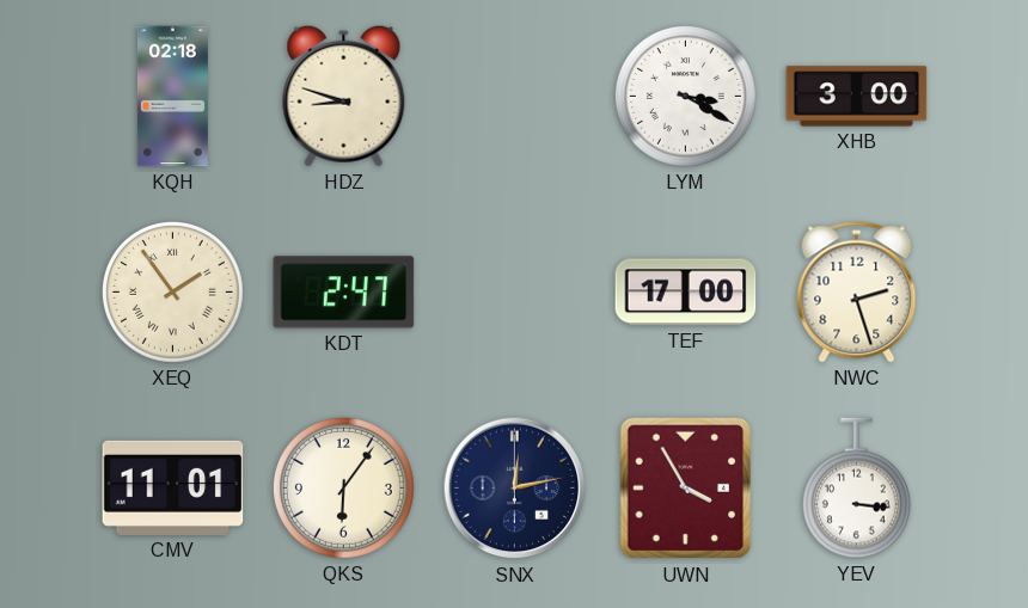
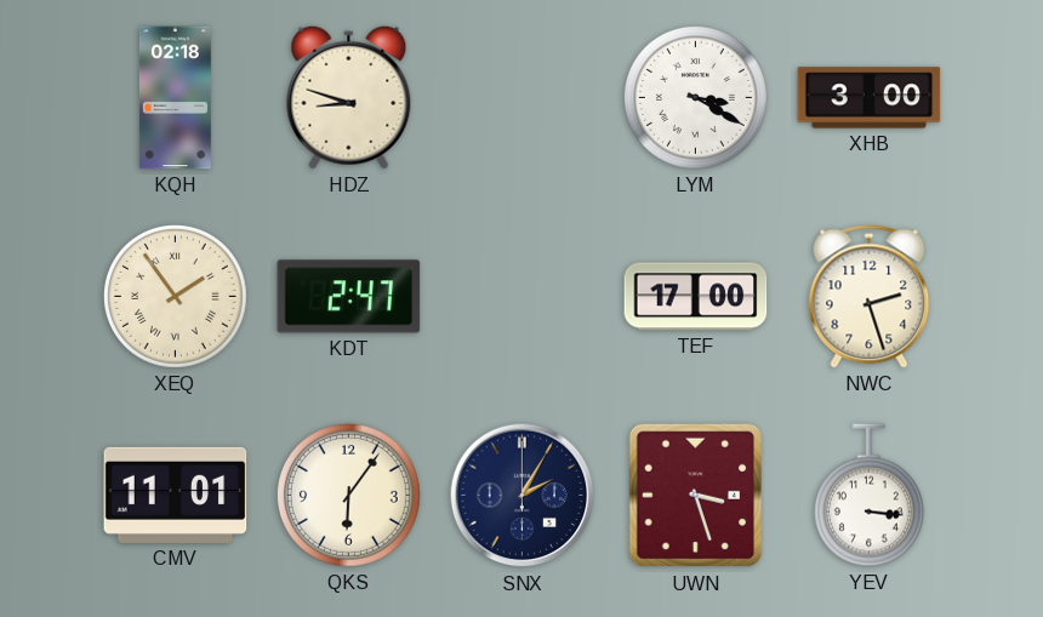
SNX: 12:13 -> 2:05 (523, 496)
UWN: 3:55 -> 3:27 (696, 496)
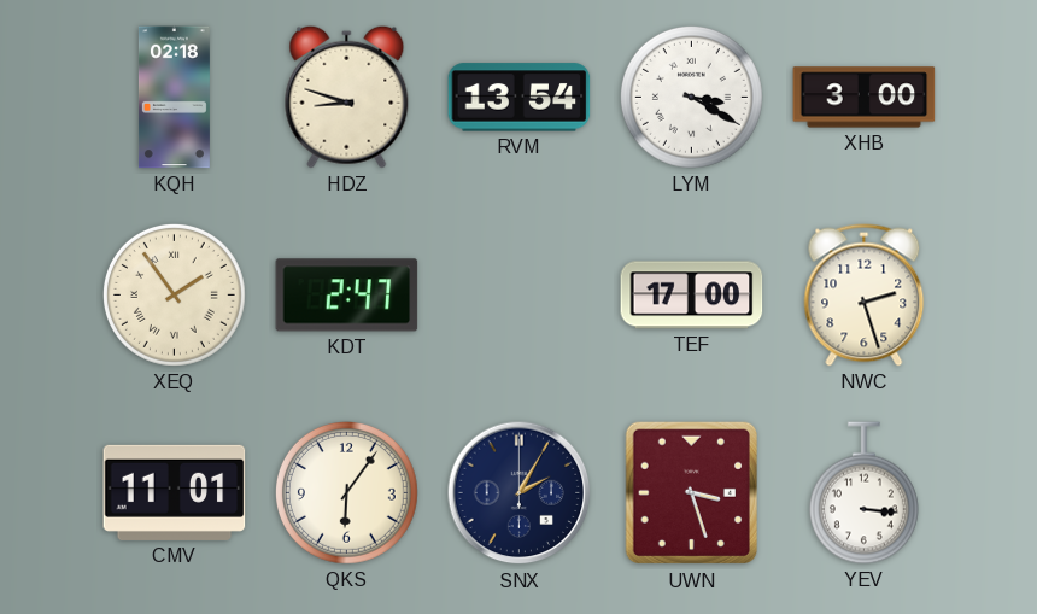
RVM: none -> 13:54 (520, 98)
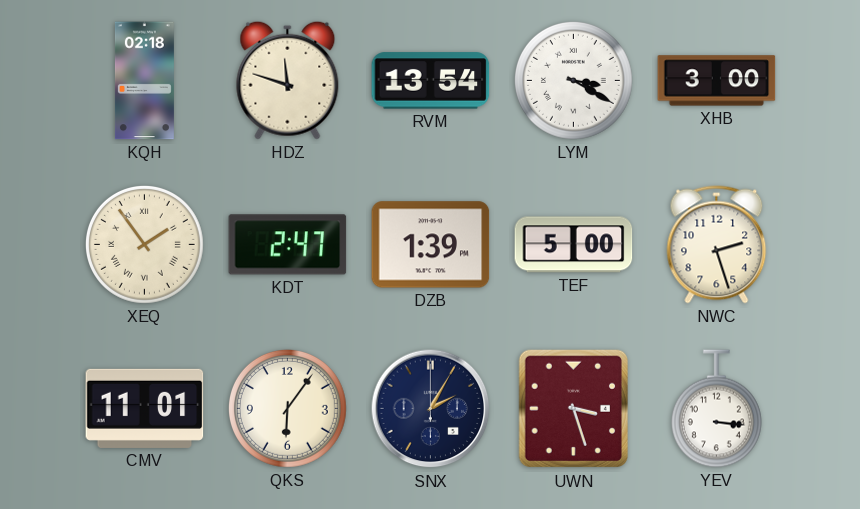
HDZ: 8:48 -> 11:48 (288, 80)
DZB: none -> 1:39 (431, 245)
TEF: 17:00 -> 5:00 (574, 245)
